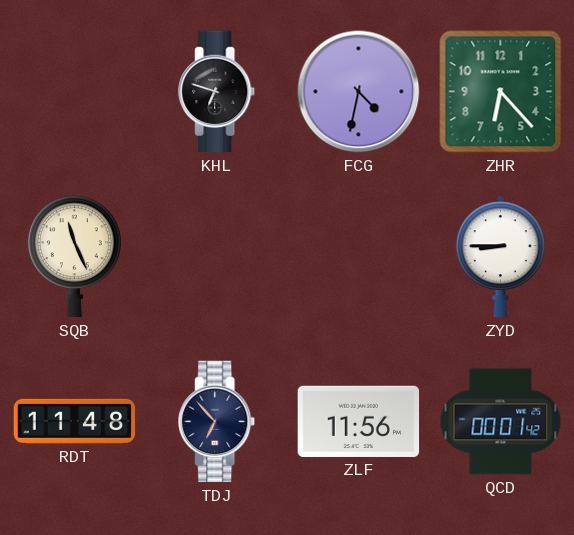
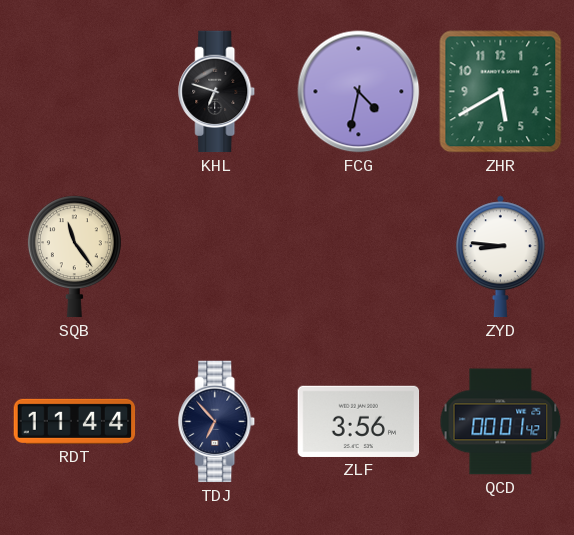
ZHR: 6:23 -> 5:40 (501, 92)
SQB: 11:26 -> 11:24 (74, 257)
ZYD: 8:45 -> 8:46 (500, 257)
RDT: 11:48 -> 11:44 (75, 421)
ZLF: 11:56 -> 3:56 (359, 421)
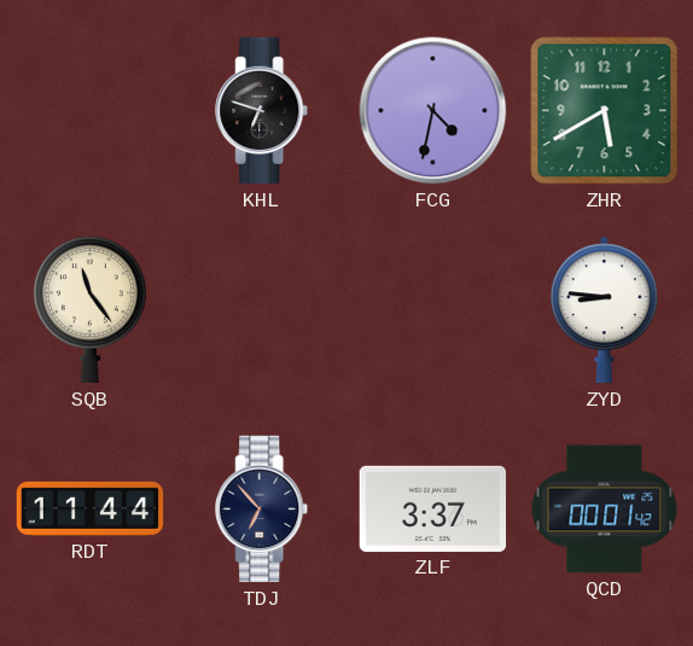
ZLF: 3:56 -> 3:37 (433, 508)
